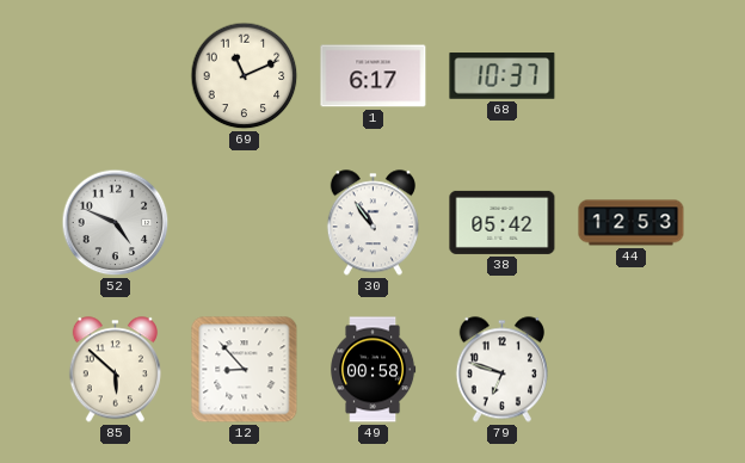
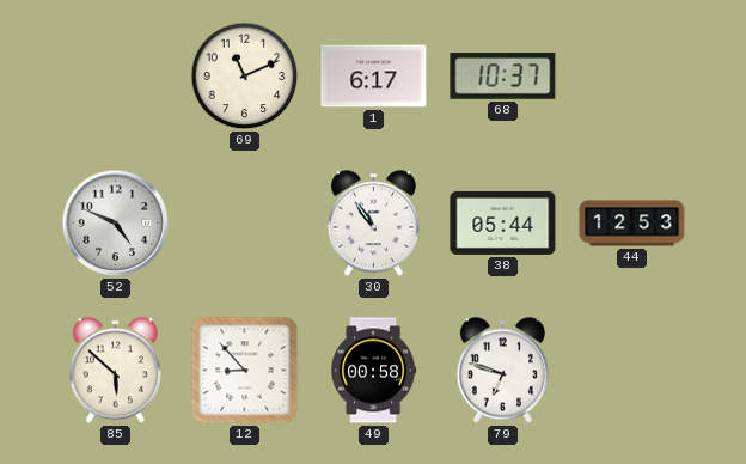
38: 05:42 -> 05:44 (503, 222)
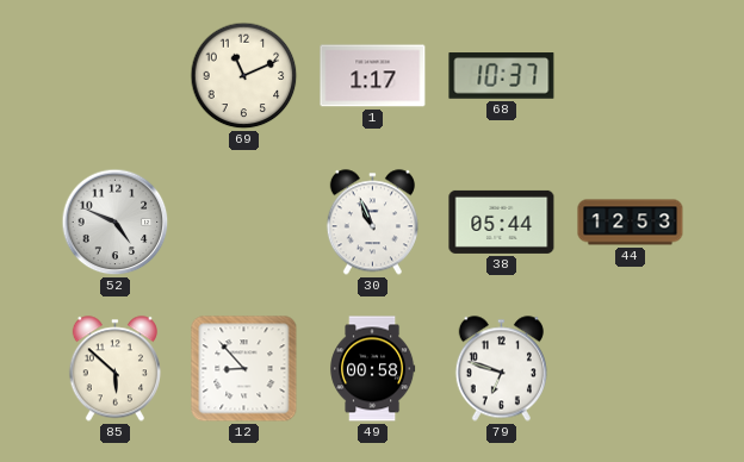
1: 6:17 -> 1:17 (373, 76)
30: 10:54 -> 10:56 (372, 223)
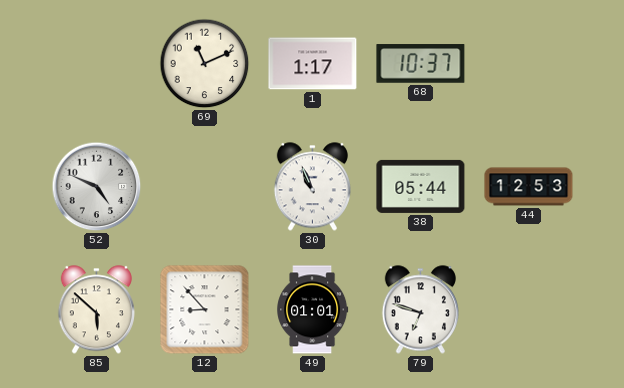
49: 00:58 -> 01:01 (313, 310)
